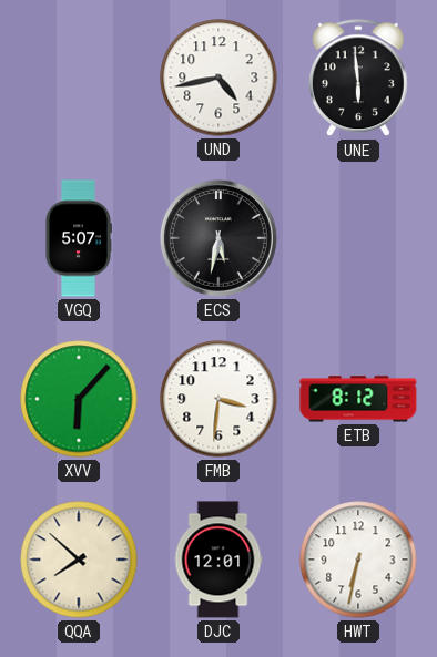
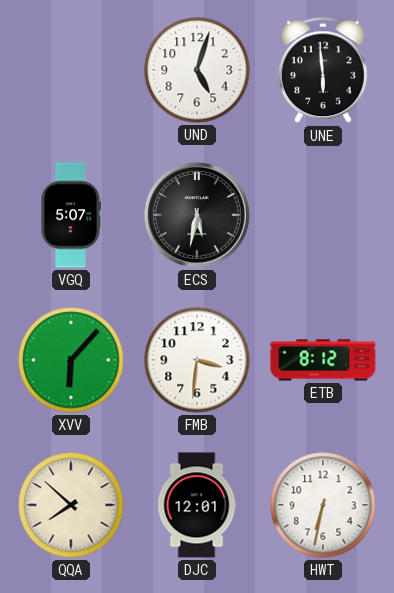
UND: 4:43 -> 5:03 (197, 70)
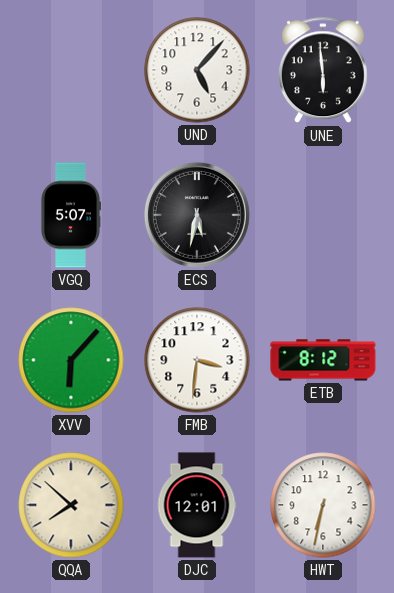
UND: 5:03 -> 5:07 (197, 70)
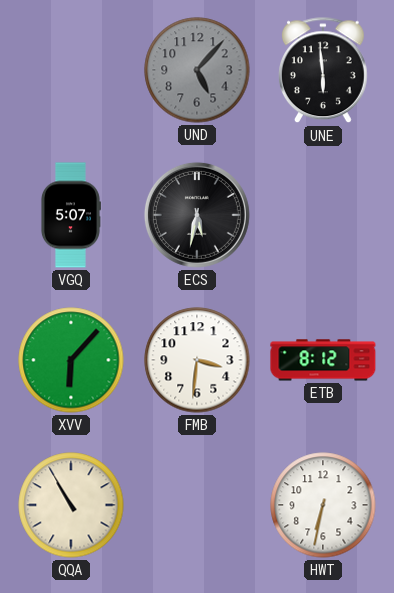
UND dial: white -> grey (197, 70)
QQA: 7:52 -> 10:55 (71, 505)
DJC: 12:01 -> none (197, 505)
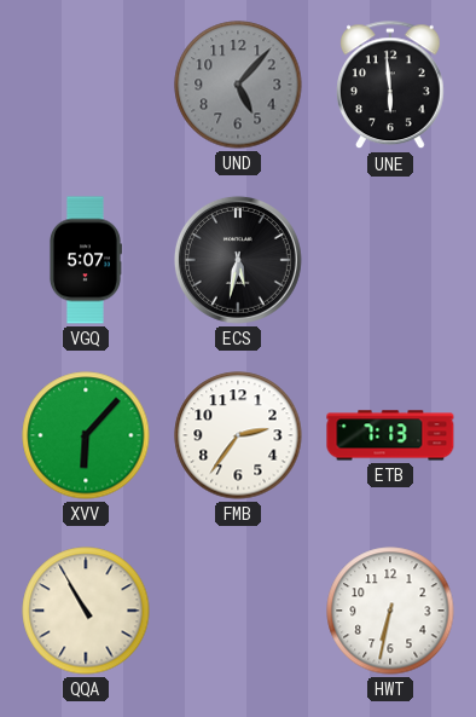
FMB: 3:31 -> 2:36 (238, 435)
ETB: 8:12 -> 7:13 (390, 435)
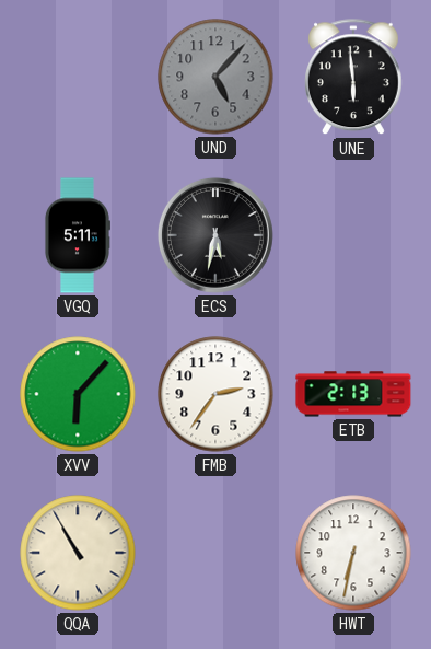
VGQ: 5:07 -> 5:11 (77, 235)
ETB: 7:13 -> 2:13 (353, 394)
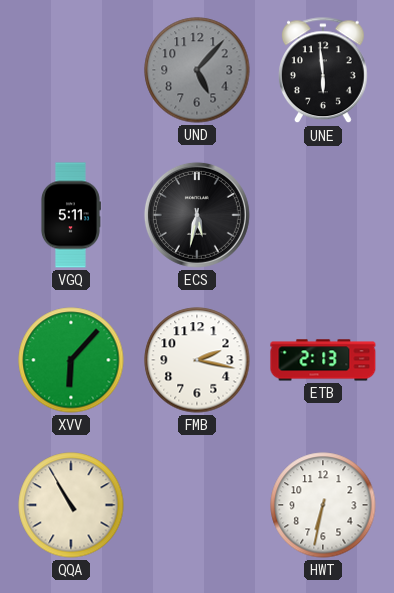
FMB: 2:36 -> 2:17 (197, 360)
